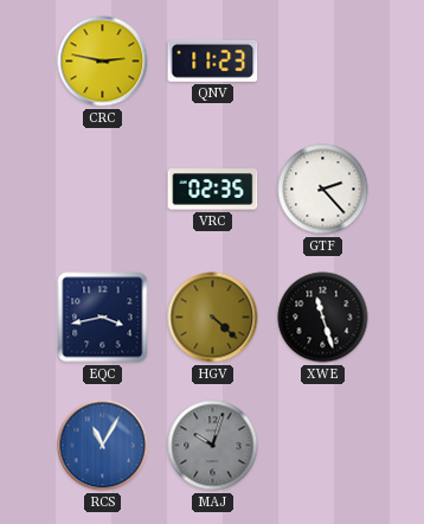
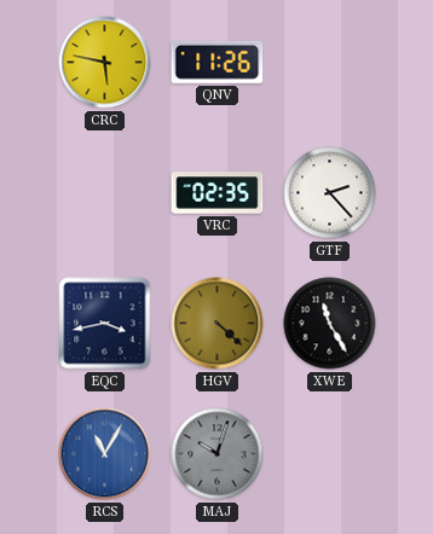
CRC: 2:47 -> 5:47 (105, 63)
QNV: 11:23 -> 11:26 (218, 62)
XWE: 11:27 -> 11:25 (330, 324)
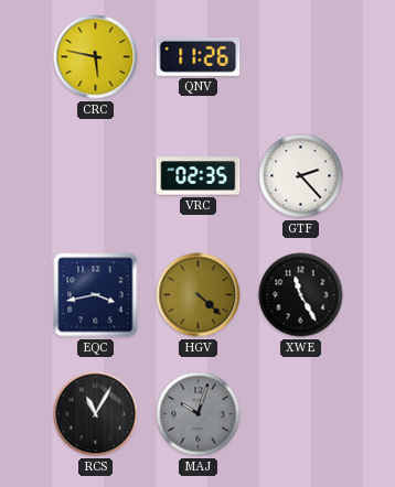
RCS dial: blue -> black (96, 414)
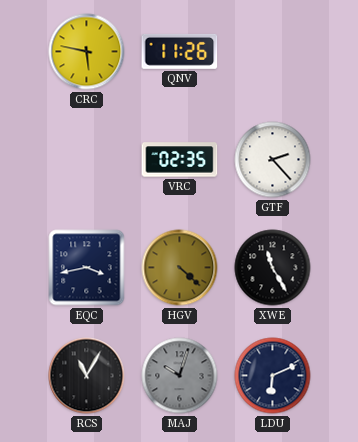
LDU: none -> 6:11 (273, 376)
